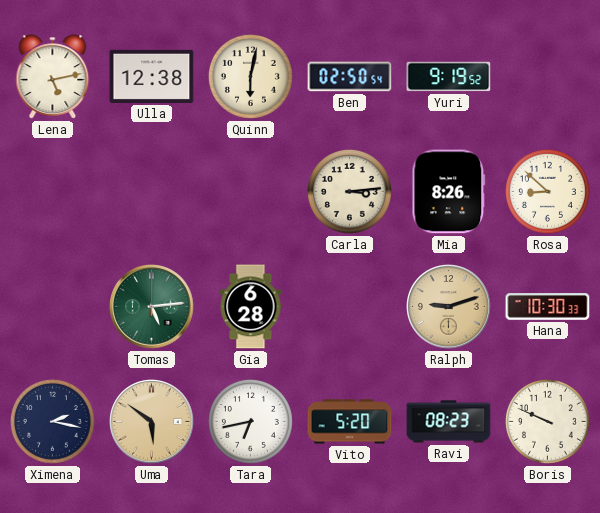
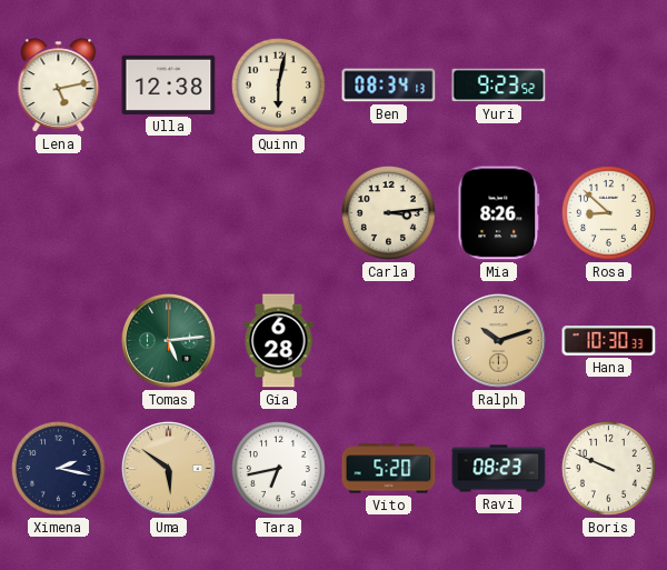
Ben: 02:50 -> 08:34 (389, 86)
Yuri: 9:19 -> 9:23 (499, 86)
Ralph: 9:12 -> 10:12 (499, 341)
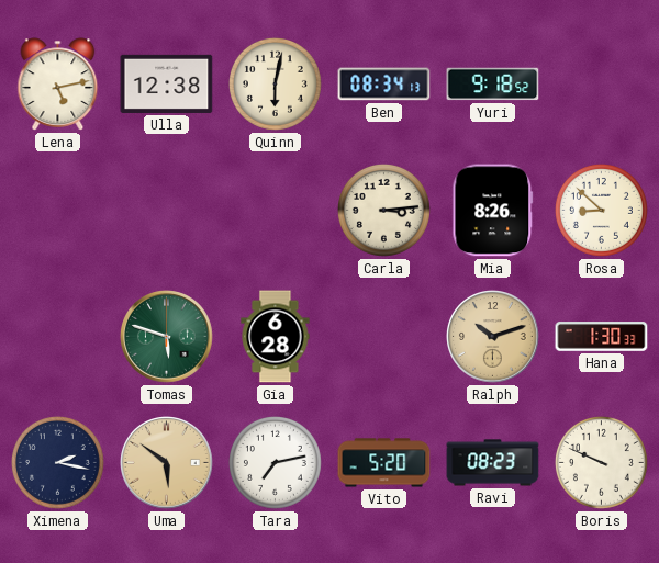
Yuri: 9:23 -> 9:18 (493, 85)
Tomas: 5:14 -> 5:48 (167, 337)
Hana: 10:30 -> 1:30 (602, 337)
Tara: 6:43 -> 7:13 (275, 462)
